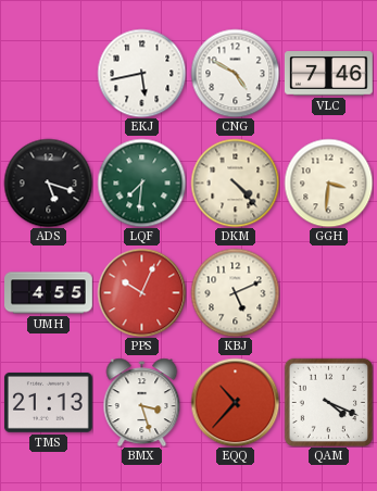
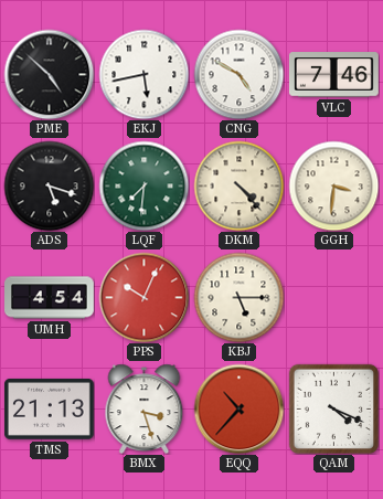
PME: none -> 4:52 (49, 74)
UMH: 4:55 -> 4:54 (50, 298)
KBJ: 5:11 -> 5:15 (238, 297)
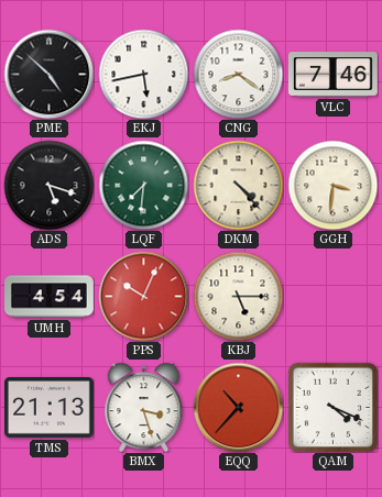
CNG: 4:50 -> 8:21 (238, 74)
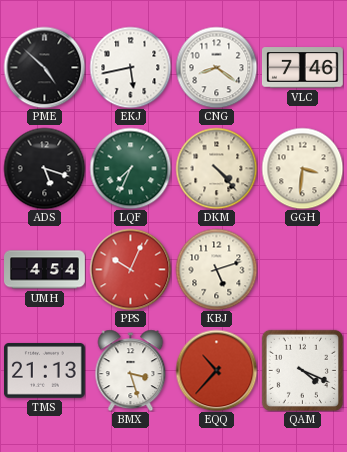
LQF: 7:31 -> 7:34 (130, 168)
KBJ: 5:15 -> 5:12 (216, 269)
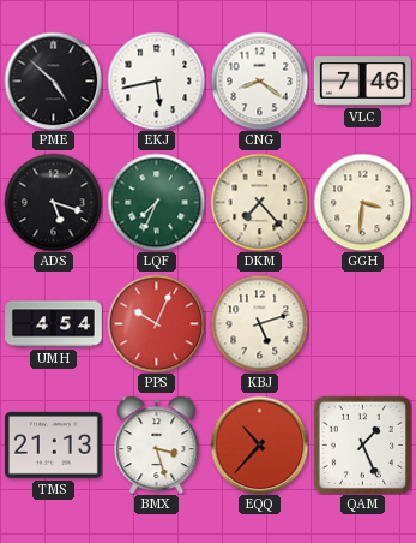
DKM: 4:23 -> 7:23 (259, 202)
QAM: 4:19 -> 1:26 (362, 444)
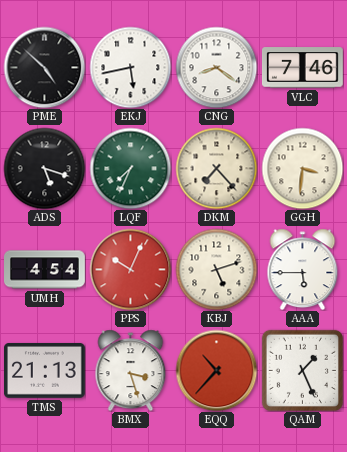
AAA: none -> 5:45 (303, 269)
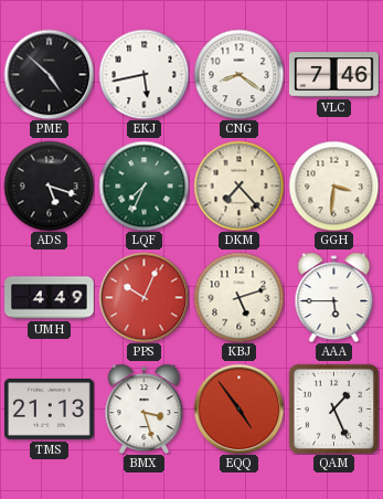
UMH: 4:54 -> 4:49 (50, 298)
EQQ: 10:37 -> 4:54 (238, 408)
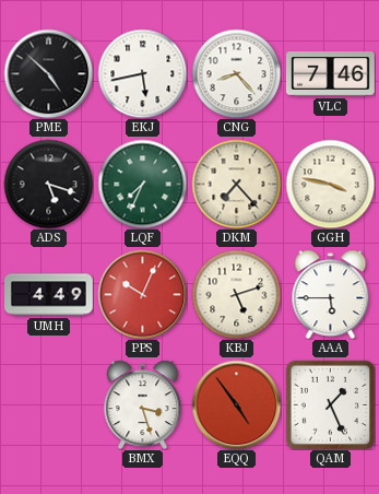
CNG: 8:21 -> 8:23 (236, 73)
GGH: 3:31 -> 3:47 (330, 184)
TMS: 21:13 -> none (50, 408)
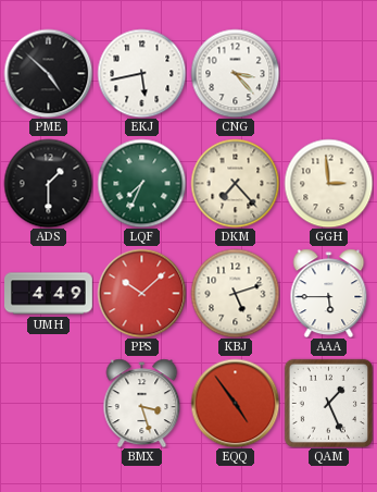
CNG: 8:23 -> 3:23 (235, 73)
VLC: 7:46 -> none (331, 74)
ADS: 5:18 -> 1:30 (48, 183)
GGH: 3:47 -> 2:59 (328, 183)
PPS: 10:04 -> 10:08 (141, 293)
